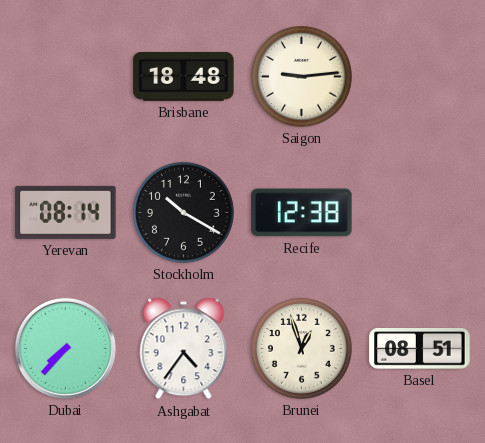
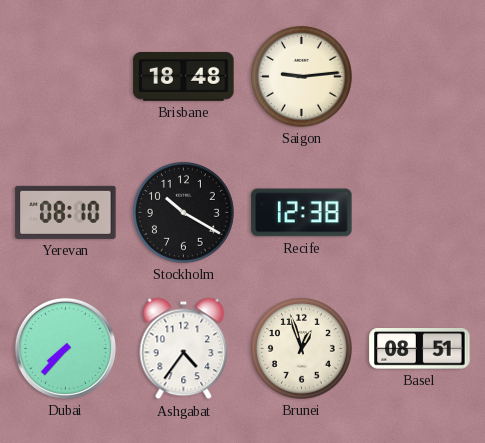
Yerevan: 08:14 -> 08:10 (66, 212)
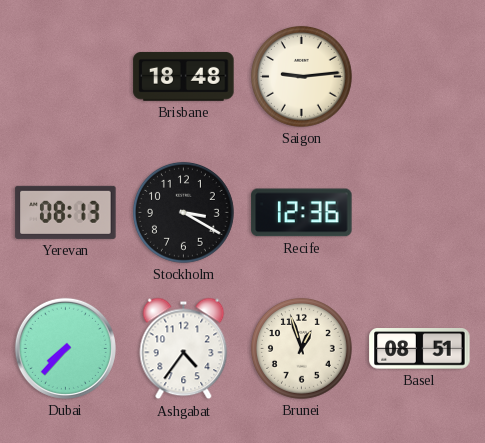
Yerevan: 08:10 -> 08:13 (66, 212)
Stockholm: 10:20 -> 3:20 (183, 212)
Recife: 12:38 -> 12:36 (302, 213)
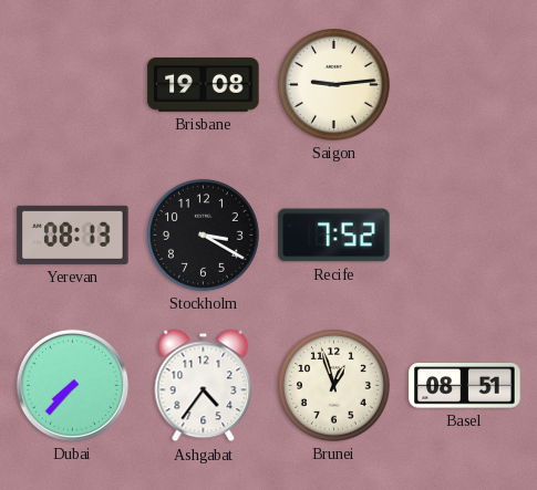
Brisbane: 18:48 -> 19:08 (204, 84)
Recife: 12:36 -> 7:52 (334, 236)
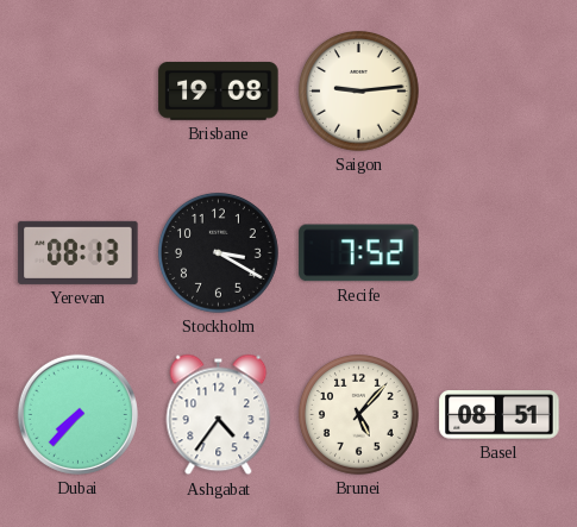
Brunei: 12:57 -> 5:07 (358, 414)
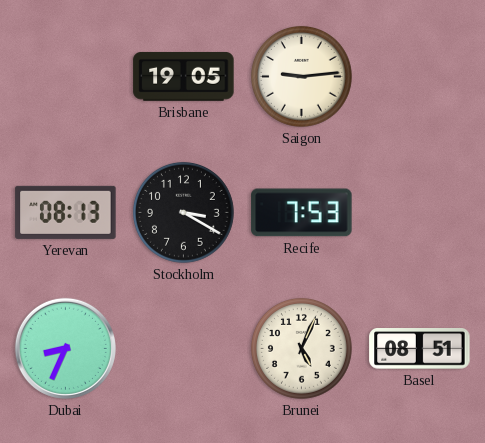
Brisbane: 19:08 -> 19:05 (184, 76)
Recife: 7:52 -> 7:53 (302, 213)
Dubai: 7:37 -> 8:34 (65, 348)
Ashgabat: 4:36 -> none (219, 415)
Brunei: 5:07 -> 5:04 (301, 348)
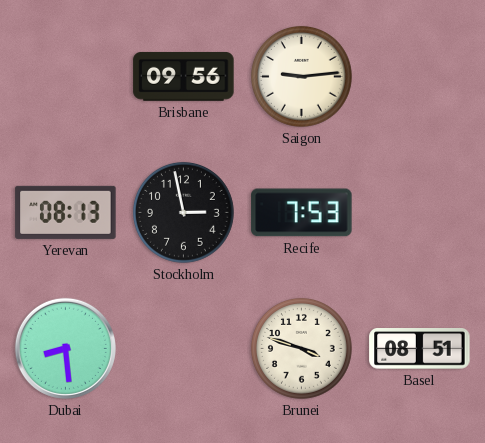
Brisbane: 19:05 -> 09:56 (184, 76)
Stockholm: 3:20 -> 2:58 (183, 212)
Dubai: 8:34 -> 8:29 (65, 348)
Brunei: 5:04 -> 3:48 (301, 348)
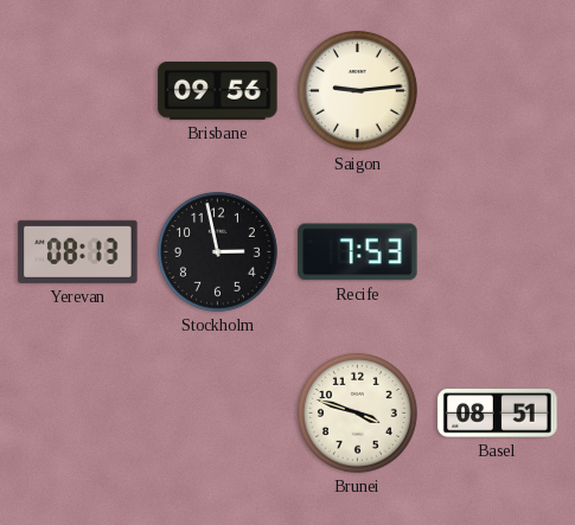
Dubai: 8:29 -> none (65, 348)
